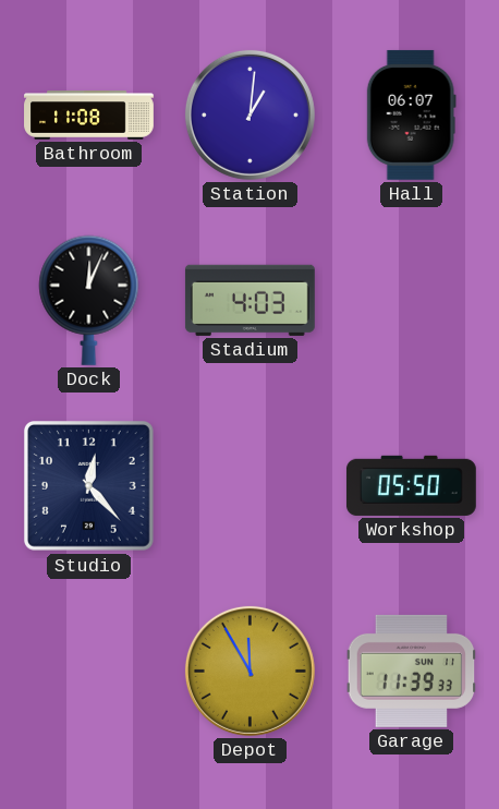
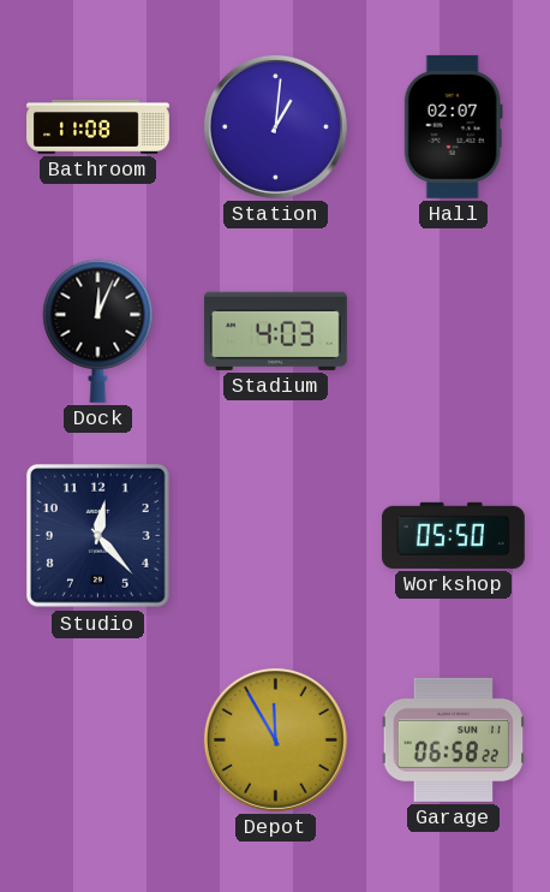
Hall: 06:07 -> 02:07 (453, 126)
Garage: 11:39 -> 06:58 (454, 739)
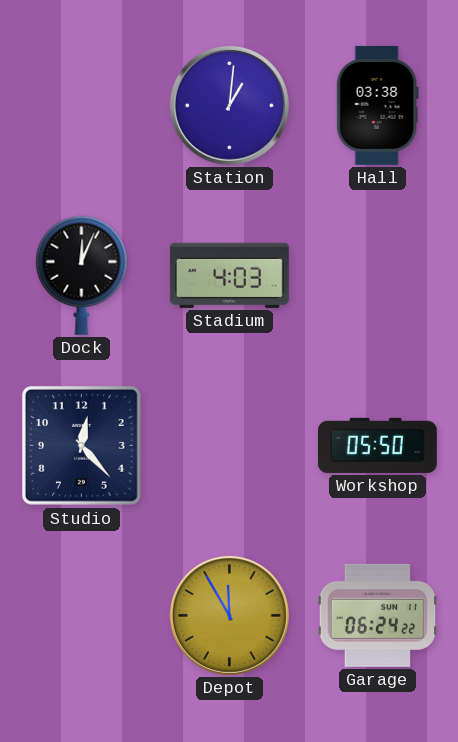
Bathroom: 11:08 -> none (98, 127)
Hall: 02:07 -> 03:38 (377, 105)
Garage: 06:58 -> 06:24 (378, 615)
